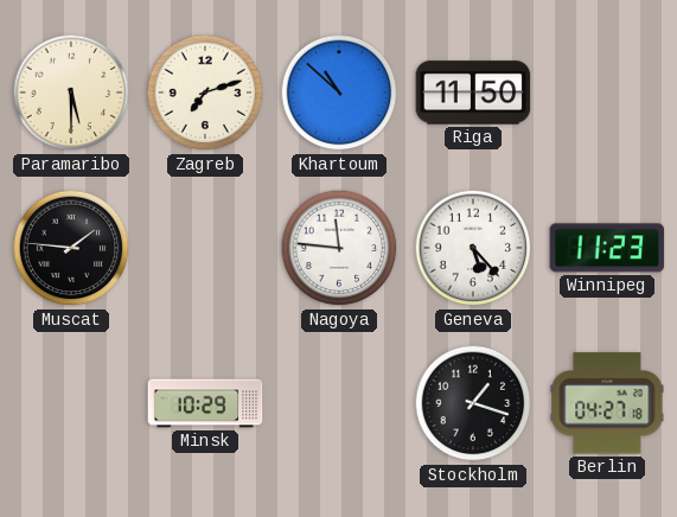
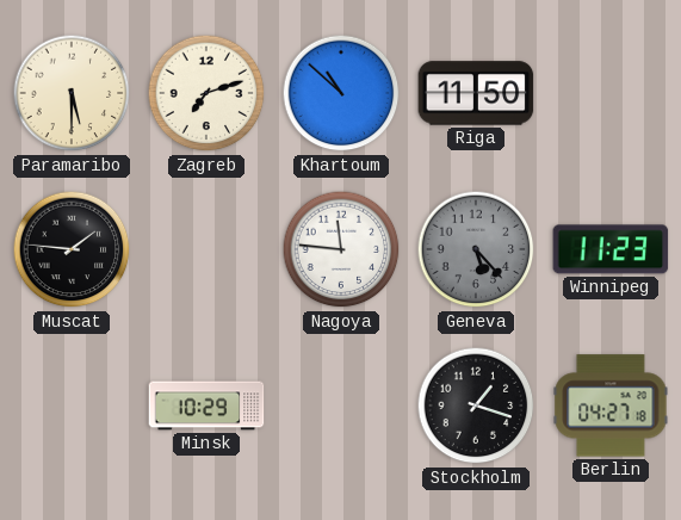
Geneva dial: white -> grey (476, 249)
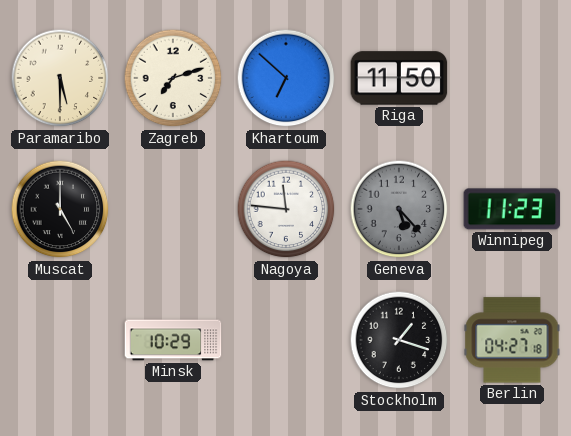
Khartoum: 10:52 -> 6:52 (286, 78)
Muscat: 1:46 -> 5:00 (60, 209)
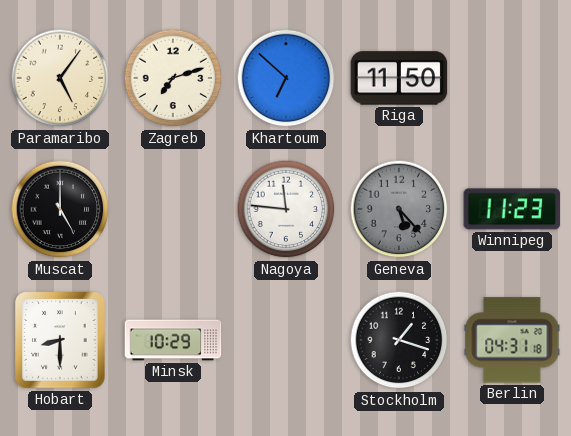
Paramaribo: 5:30 -> 5:06 (60, 78)
Hobart: none -> 8:30 (60, 340)
Berlin: 04:27 -> 04:31 (512, 340)
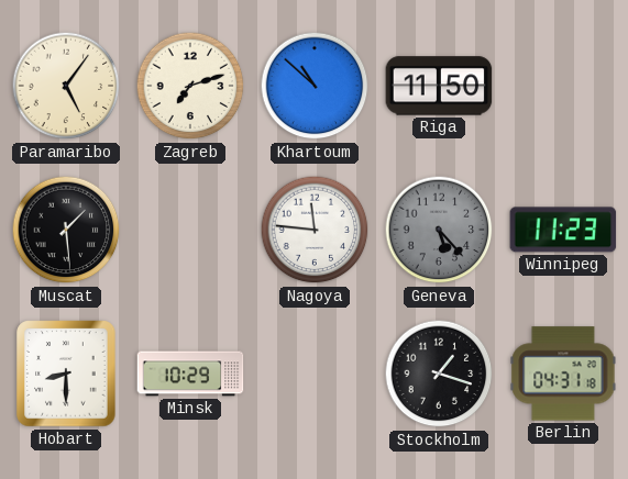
Khartoum: 6:52 -> 10:52 (315, 86)
Muscat: 5:00 -> 1:29 (66, 230)
